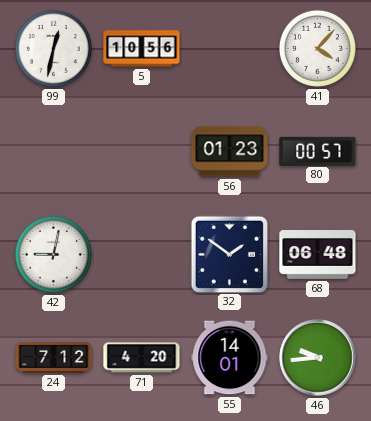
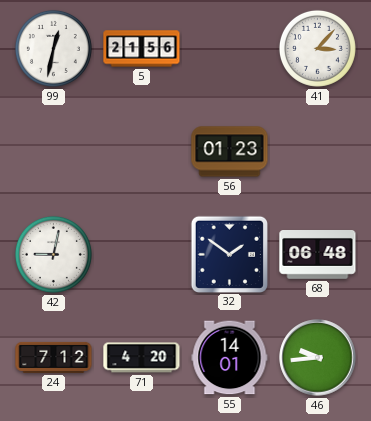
5: 10:56 -> 21:56 (142, 49)
41: 4:07 -> 3:07 (317, 48)
80: 00:57 -> none (318, 151)
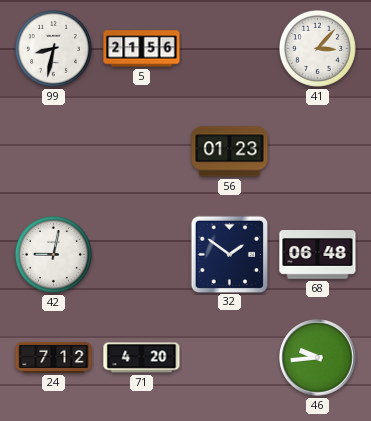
99: 12:32 -> 8:32 (53, 48)
55: 14:01 -> none (230, 358)
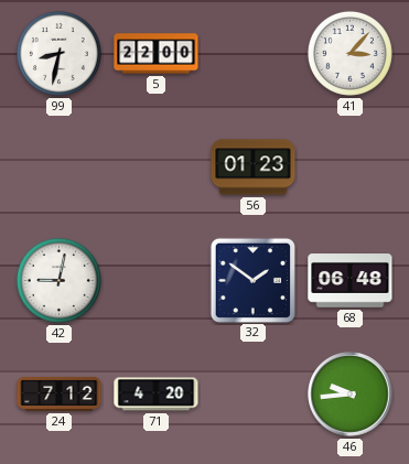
5: 21:56 -> 22:00 (157, 54)
